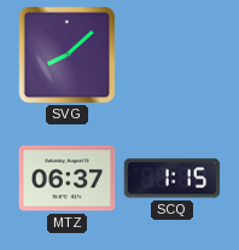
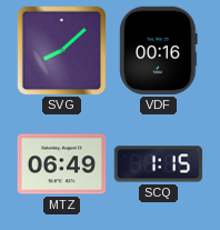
VDF: none -> 00:16 (159, 51)
MTZ: 06:37 -> 06:49 (62, 164)
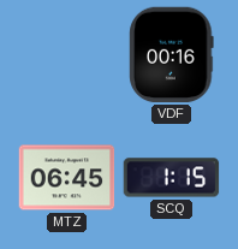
SVG: 8:08 -> none (62, 51)
MTZ: 06:49 -> 06:45 (67, 178)
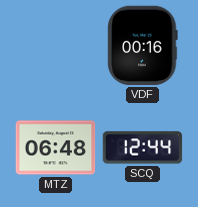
MTZ: 06:45 -> 06:48 (56, 148)
SCQ: 1:15 -> 12:44 (143, 148)
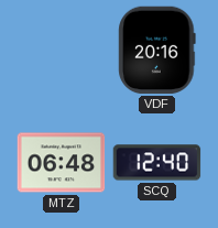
VDF: 00:16 -> 20:16 (157, 51)
SCQ: 12:44 -> 12:40 (157, 163)
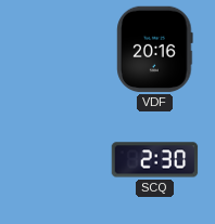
MTZ: 06:48 -> none (62, 163)
SCQ: 12:40 -> 2:30 (155, 160)
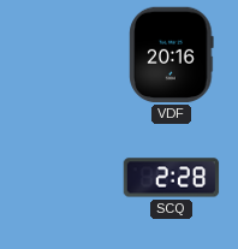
SCQ: 2:30 -> 2:28 (172, 178)
